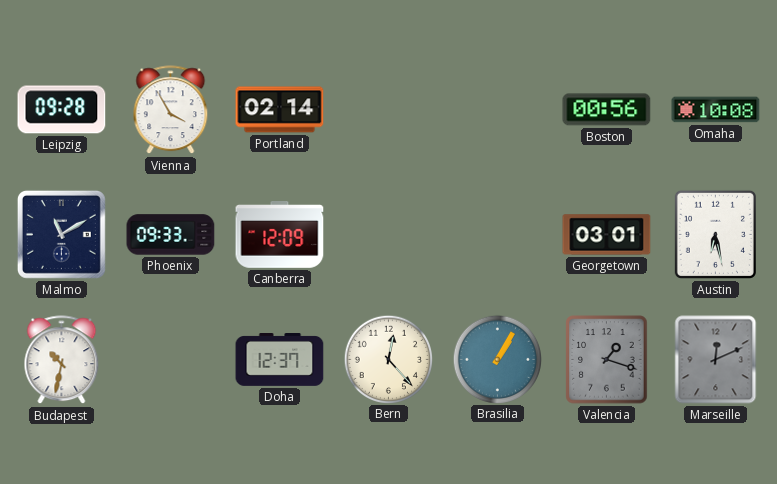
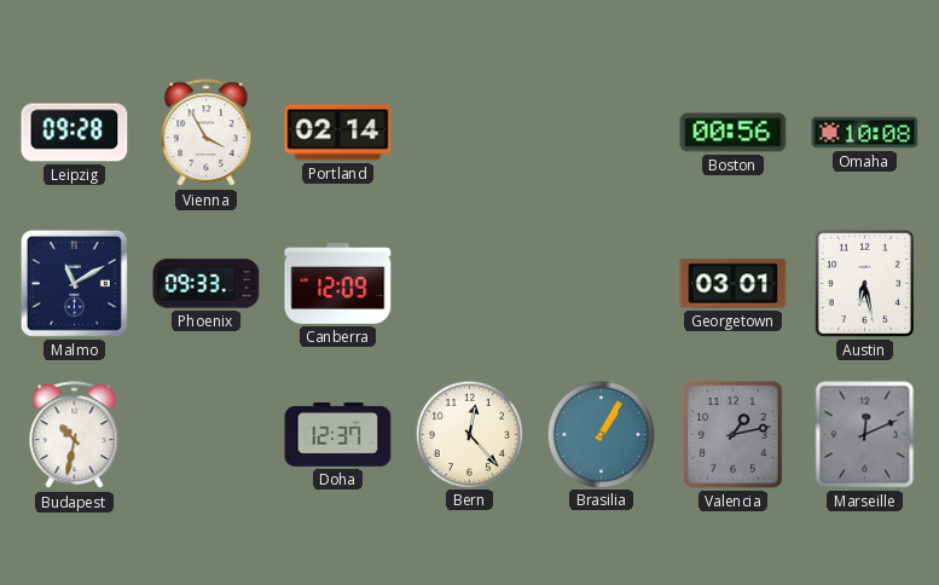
Valencia: 1:18 -> 1:13 (734, 435)
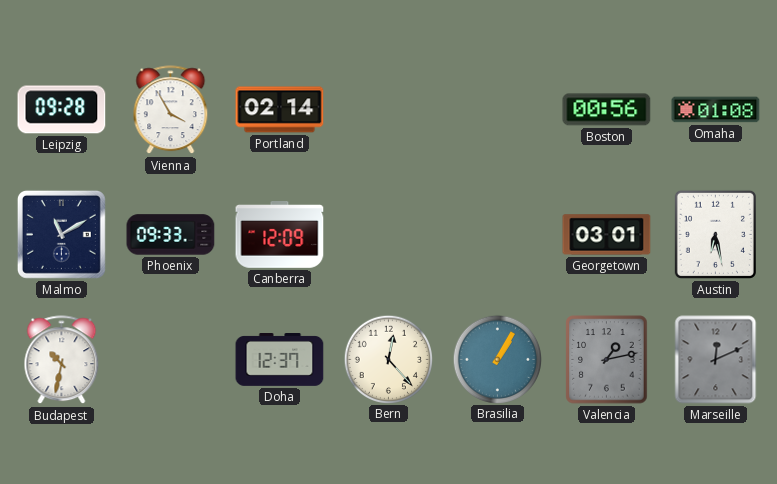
Omaha: 10:08 -> 01:08 (716, 110)
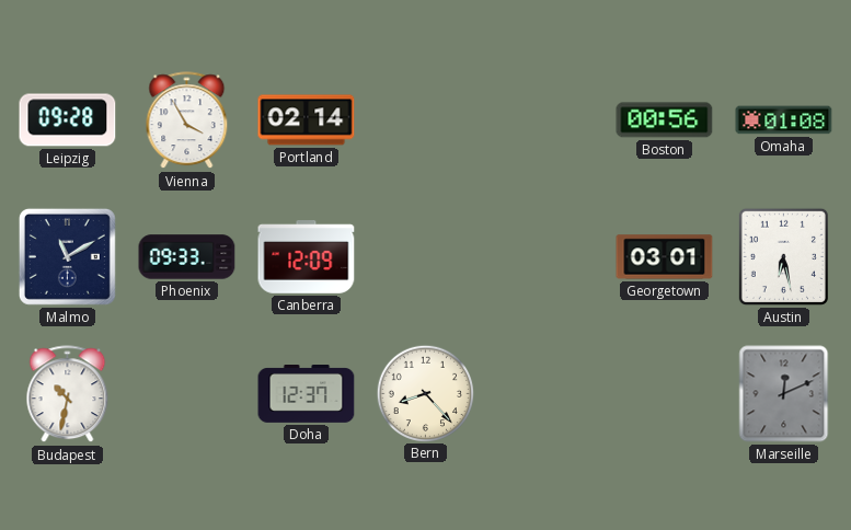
Bern: 12:23 -> 8:23 (425, 393)
Brasilia: 1:05 -> none (497, 359)
Valencia: 1:13 -> none (607, 360)
